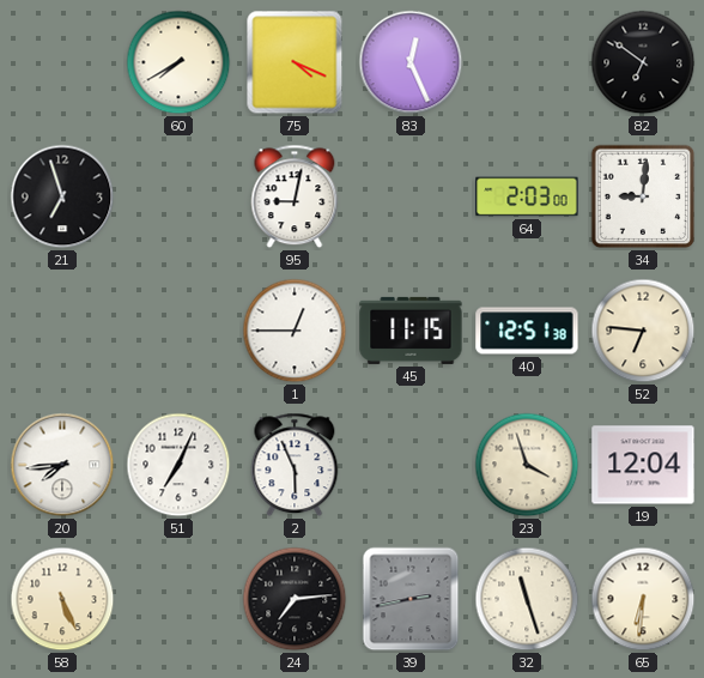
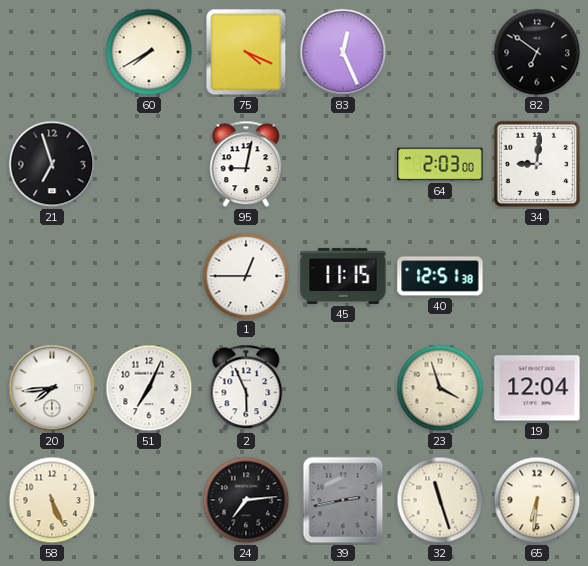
52: 6:46 -> none (643, 331)
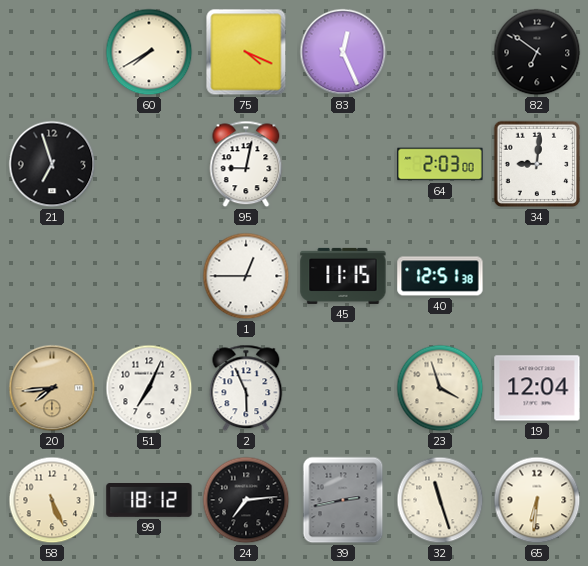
20 dial: white -> champagne (52, 388)
99: none -> 18:12 (149, 501)
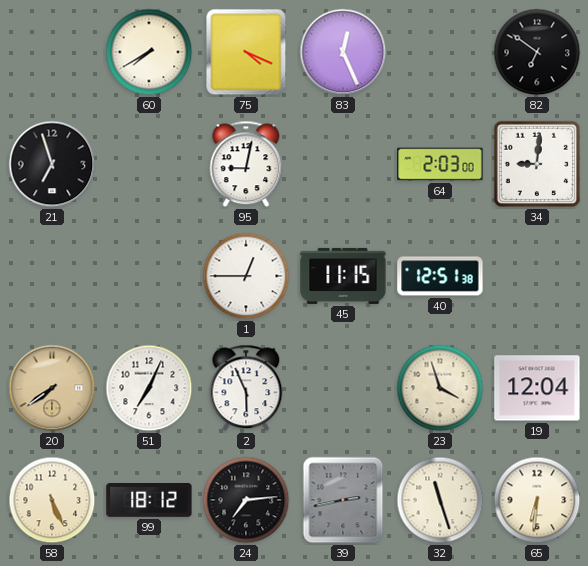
20: 7:44 -> 7:39 (52, 388)
